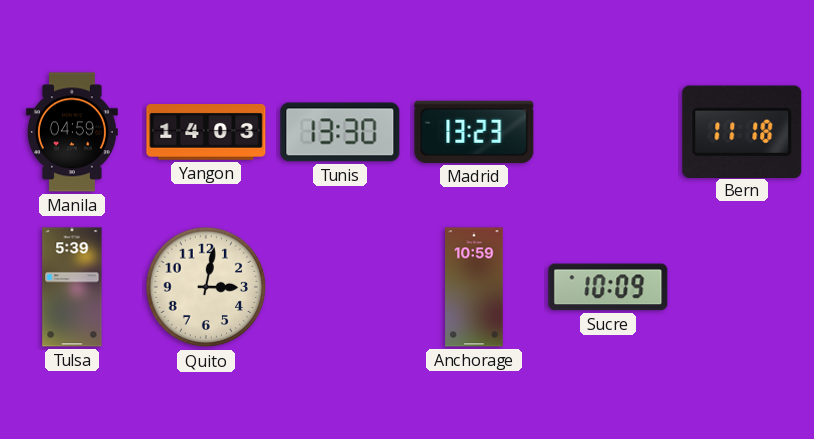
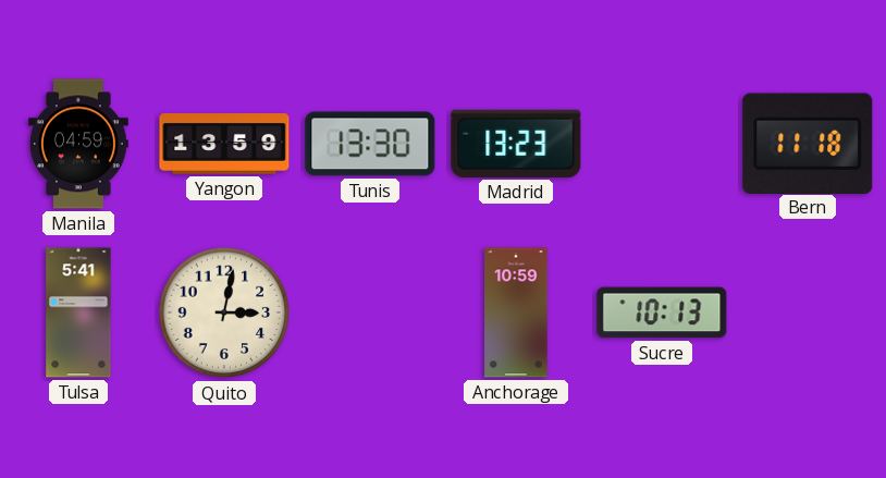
Yangon: 14:03 -> 13:59 (224, 145)
Tulsa: 5:39 -> 5:41 (78, 312)
Sucre: 10:09 -> 10:13 (662, 312)
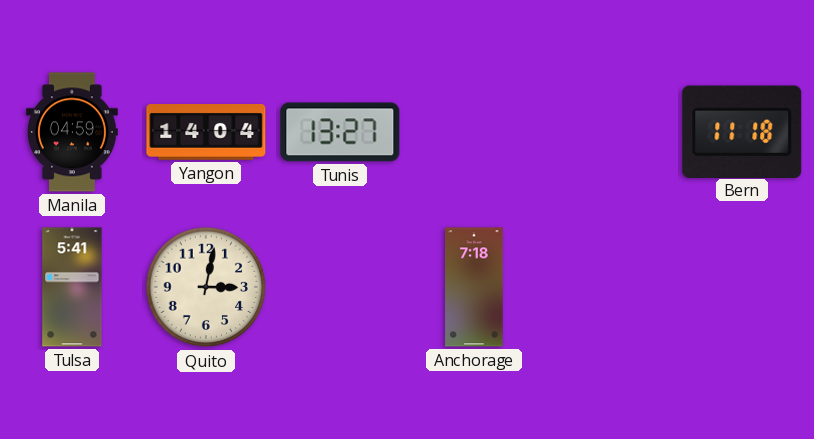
Yangon: 13:59 -> 14:04 (206, 133)
Tunis: 13:30 -> 13:27 (340, 132)
Madrid: 13:23 -> none (516, 144)
Anchorage: 10:59 -> 7:18 (474, 287)
Sucre: 10:13 -> none (662, 312)
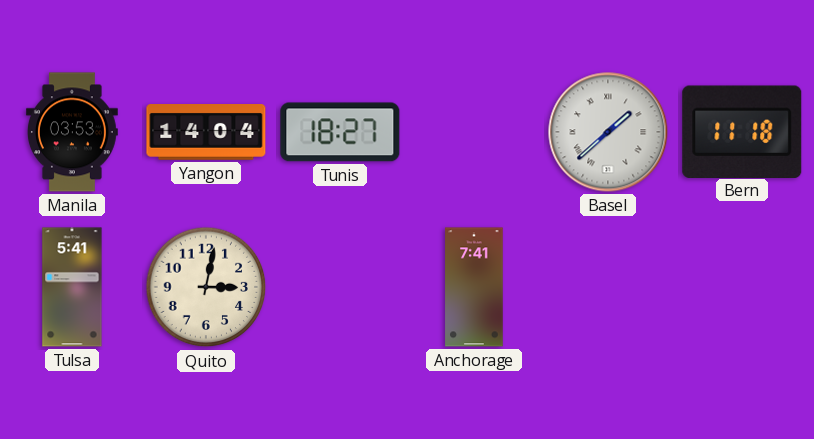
Manila: 04:59 -> 03:53 (72, 132)
Tunis: 13:27 -> 18:27 (340, 132)
Basel: none -> 1:38 (608, 132)
Anchorage: 7:18 -> 7:41 (474, 287)
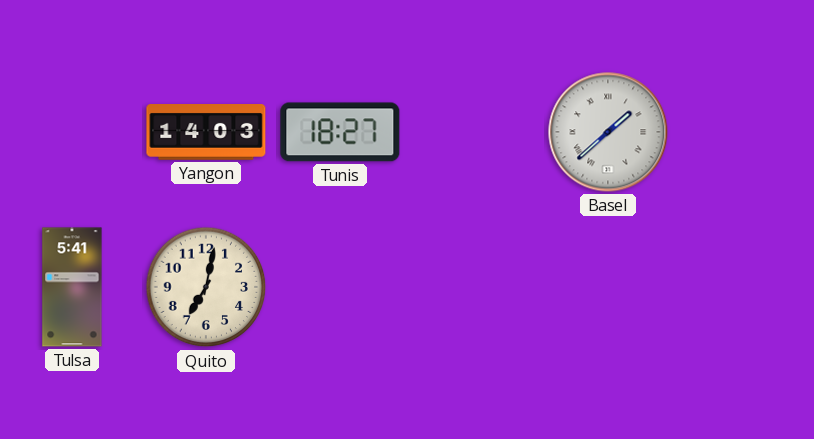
Manila: 03:53 -> none (72, 132)
Yangon: 14:04 -> 14:03 (206, 133)
Bern: 11:18 -> none (742, 131)
Quito: 3:02 -> 7:02 (206, 287)
Anchorage: 7:41 -> none (474, 287)
